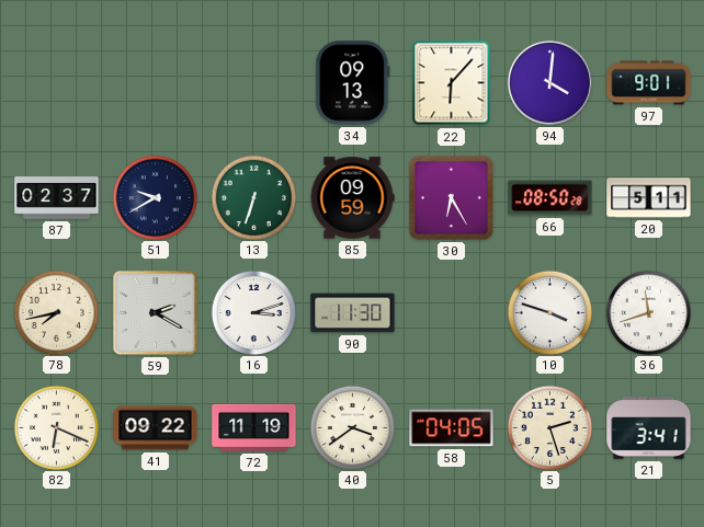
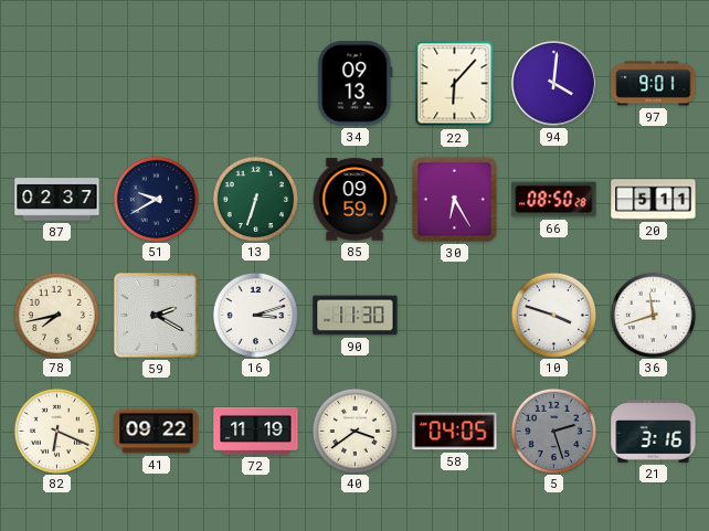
5 dial: cream -> grey (553, 431)
21: 3:41 -> 3:16 (654, 432)
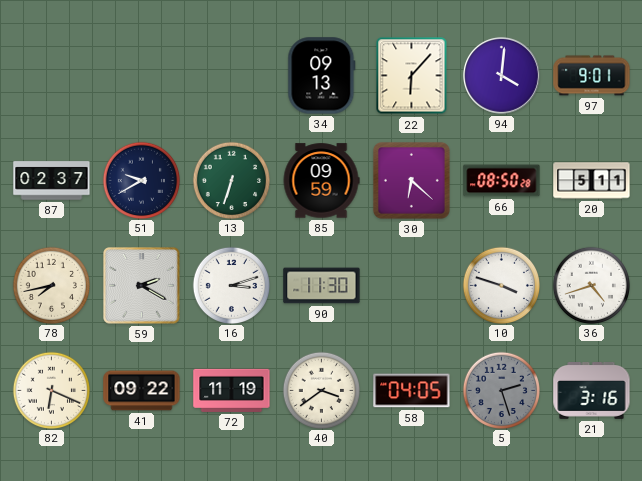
30: 6:25 -> 6:22 (411, 180)
36: 11:42 -> 4:42 (591, 285)
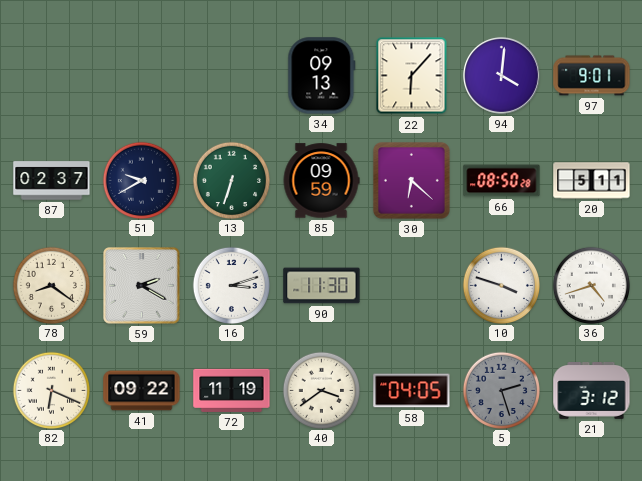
78: 7:43 -> 8:21 (51, 285)
21: 3:16 -> 3:12 (592, 391)
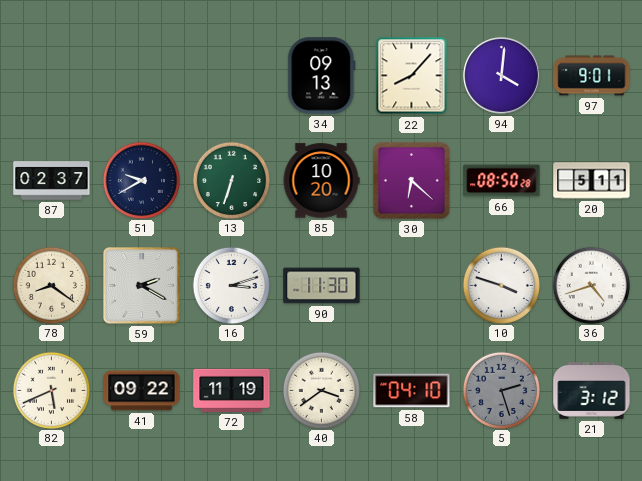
22: 6:07 -> 8:07 (412, 76)
85: 09:59 -> 10:20 (321, 181)
82: 6:19 -> 5:41 (51, 390)
58: 04:05 -> 04:10 (412, 391)
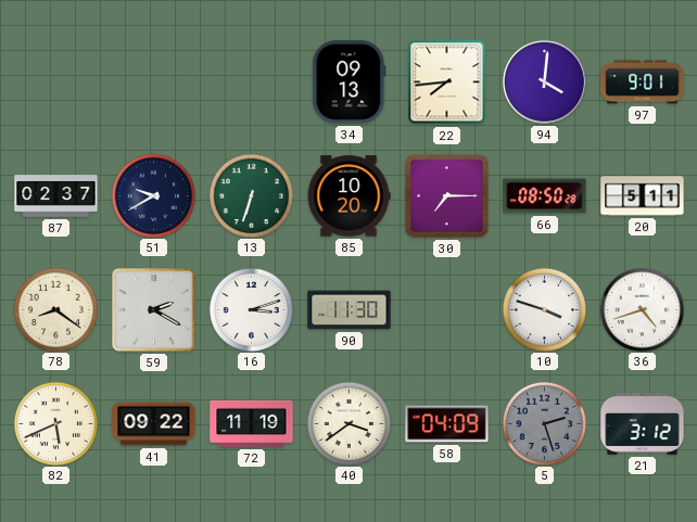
22: 8:07 -> 7:44 (447, 82)
30: 6:22 -> 7:15 (446, 195)
58: 04:10 -> 04:09 (447, 424)
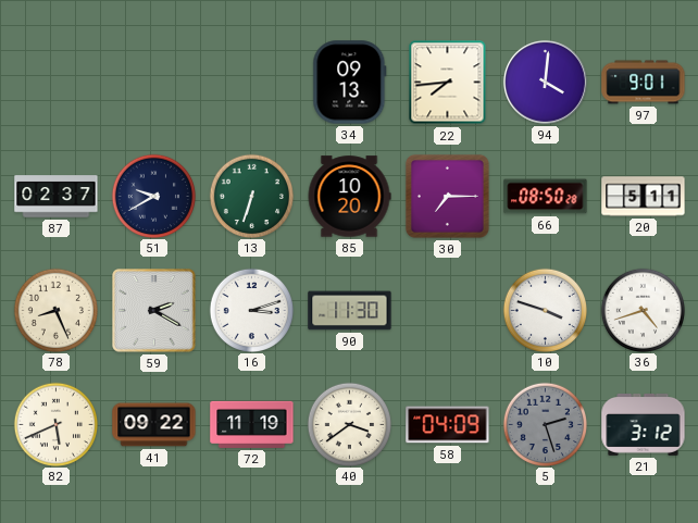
78: 8:21 -> 8:26 (55, 310)
